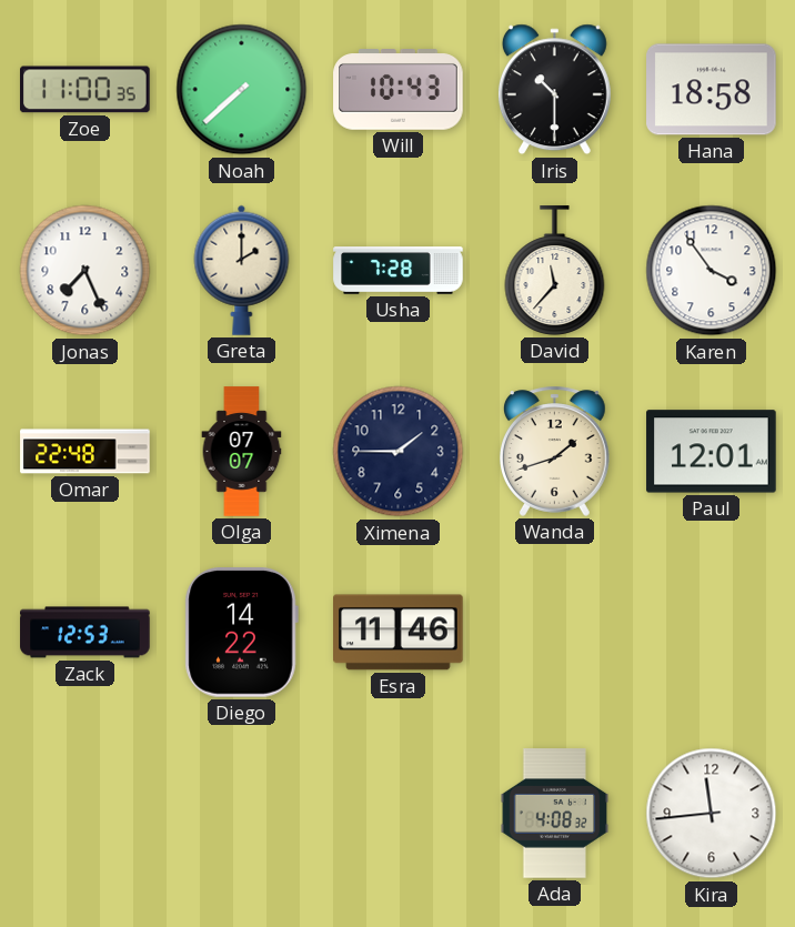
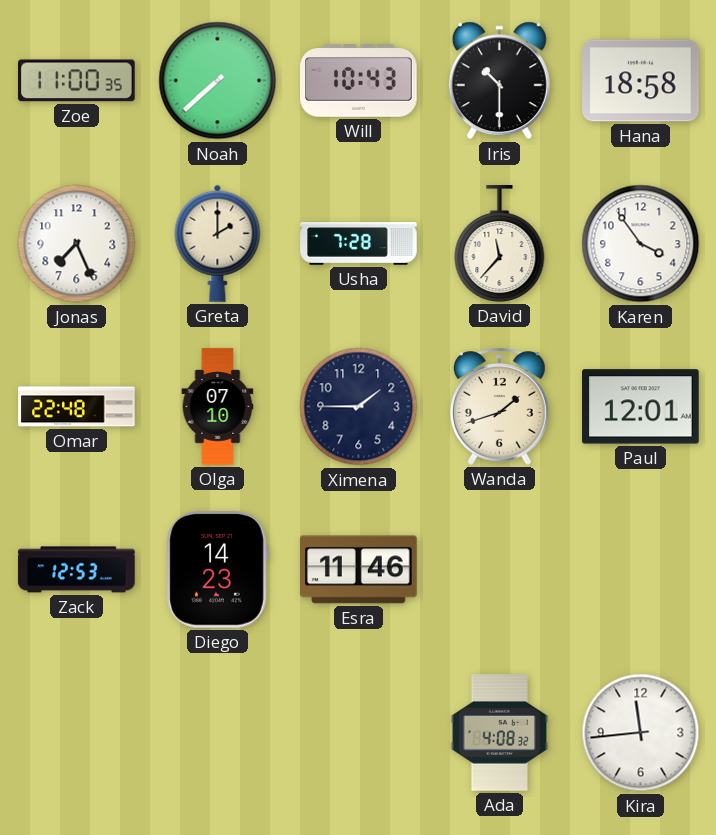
Olga: 07:07 -> 07:10 (218, 407)
Diego: 14:22 -> 14:23 (217, 570)
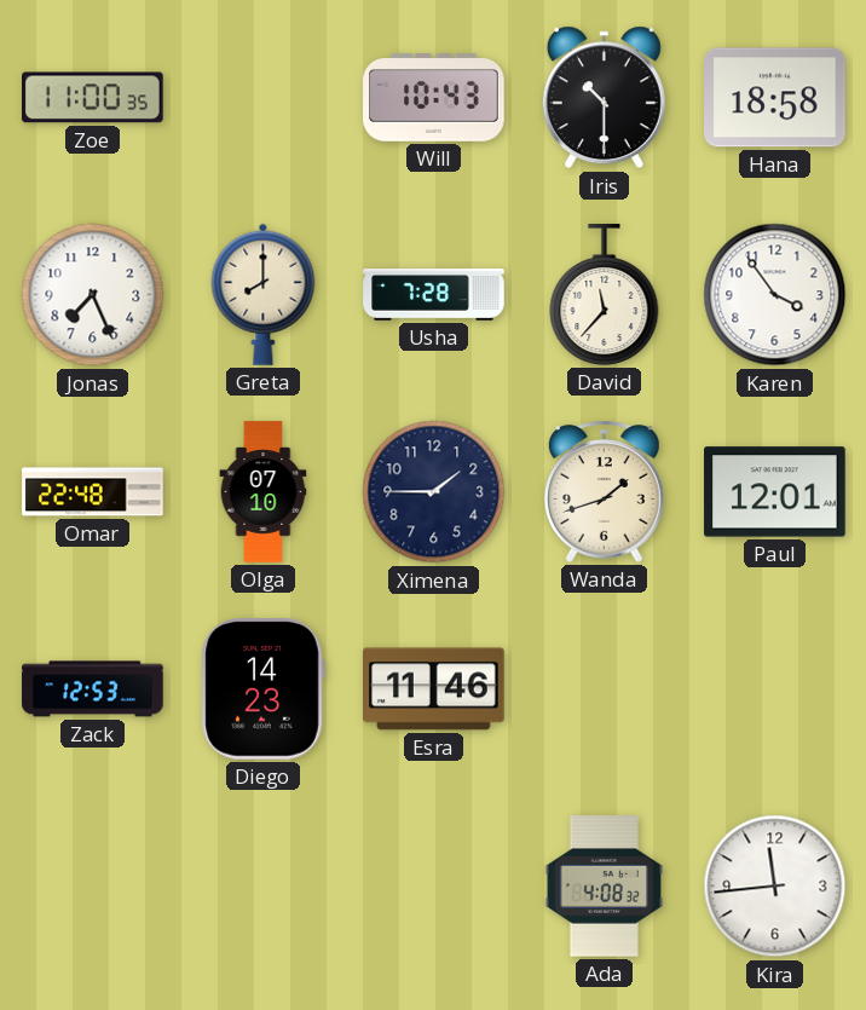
Noah: 7:38 -> none (218, 81)
Greta: 2:00 -> 8:00 (264, 294)
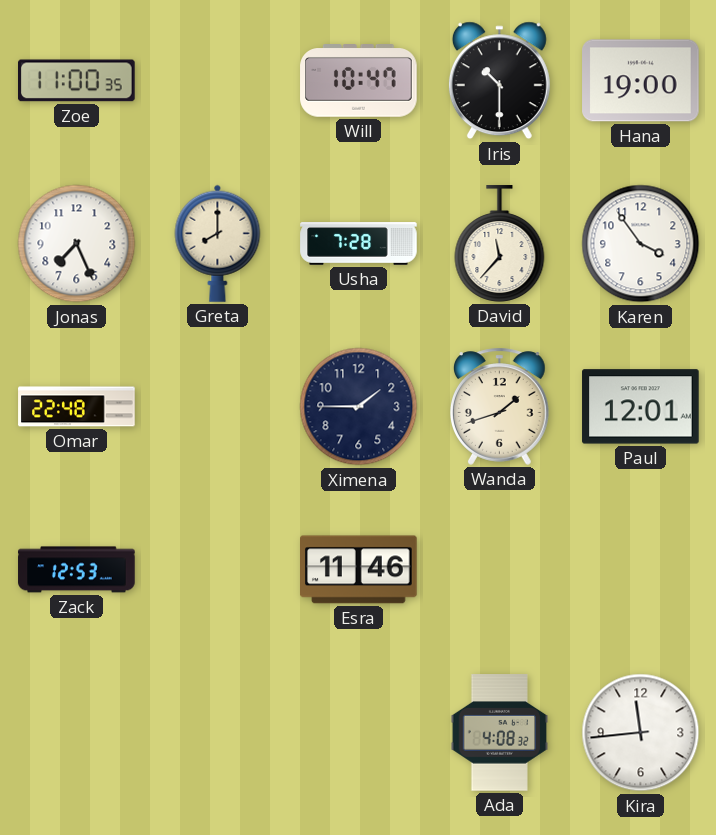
Will: 10:43 -> 10:47 (359, 81)
Hana: 18:58 -> 19:00 (641, 81)
Olga: 07:10 -> none (264, 492)
Diego: 14:23 -> none (262, 689)
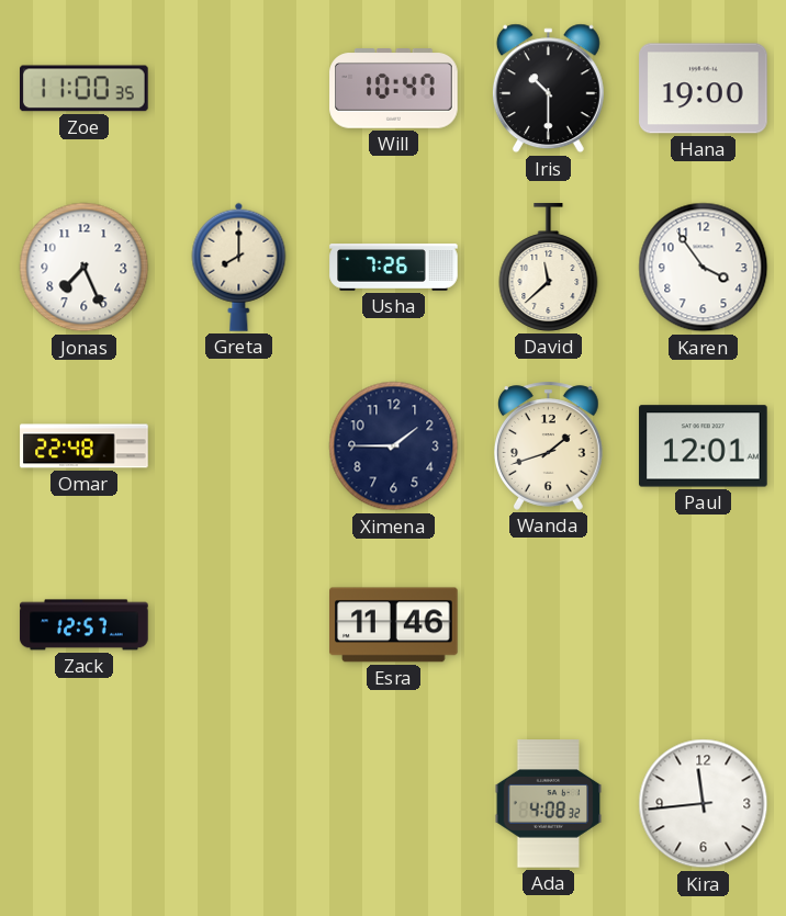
Usha: 7:28 -> 7:26 (394, 268)
David: 11:37 -> 11:38 (549, 268)
Zack: 12:53 -> 12:57 (85, 625)
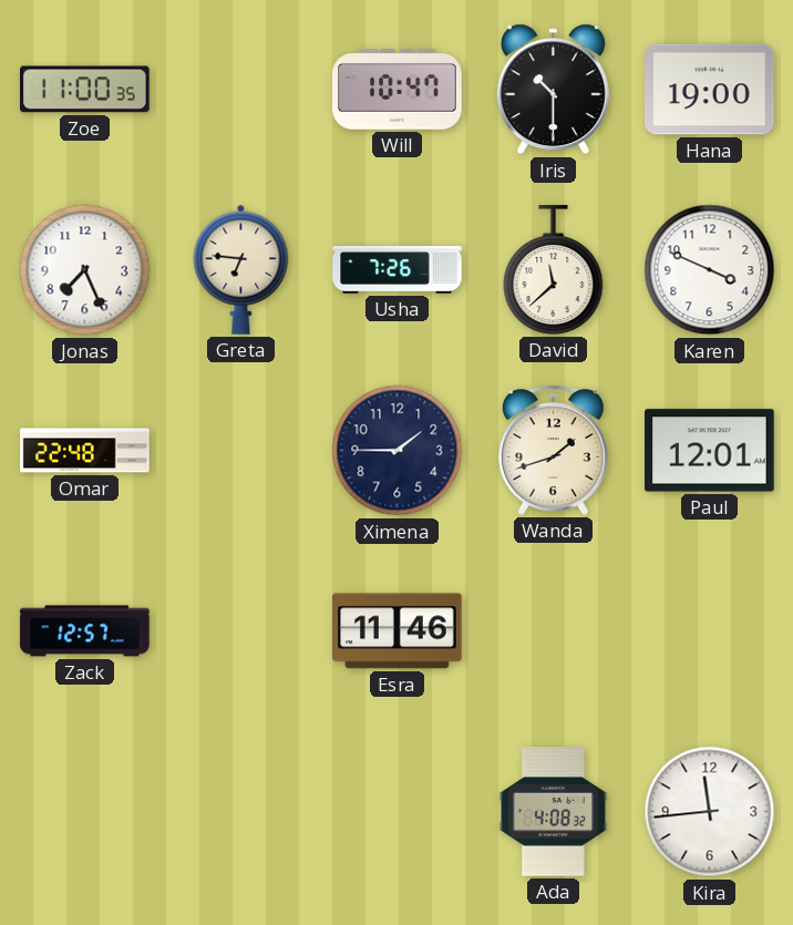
Greta: 8:00 -> 6:46 (241, 269)
Karen: 3:54 -> 3:49 (710, 270)
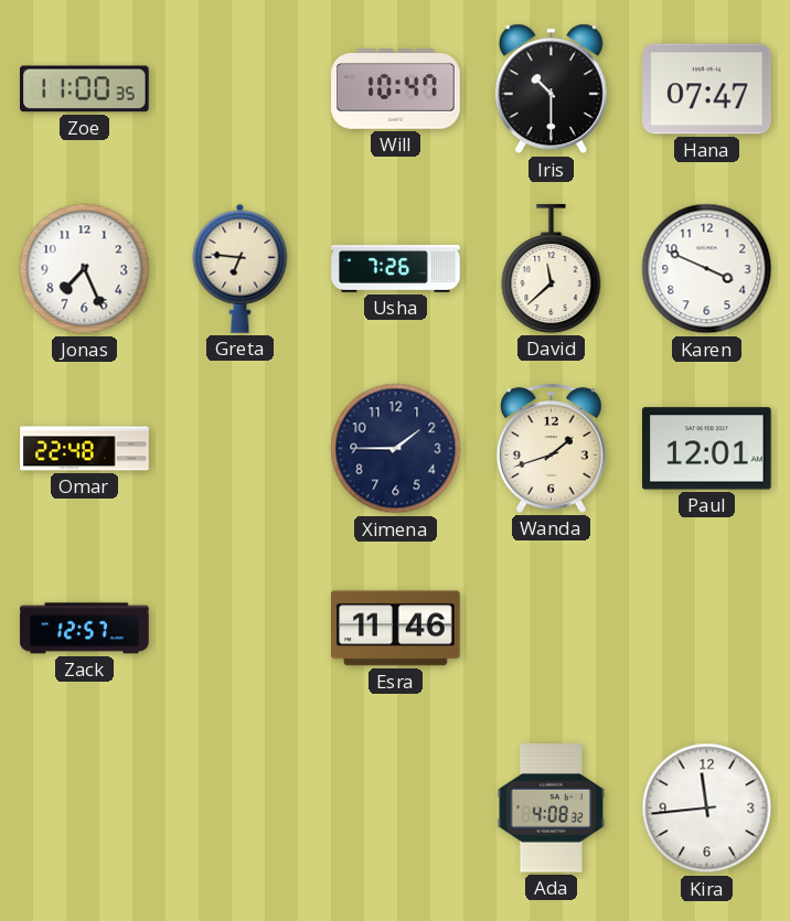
Hana: 19:00 -> 07:47 (707, 89)
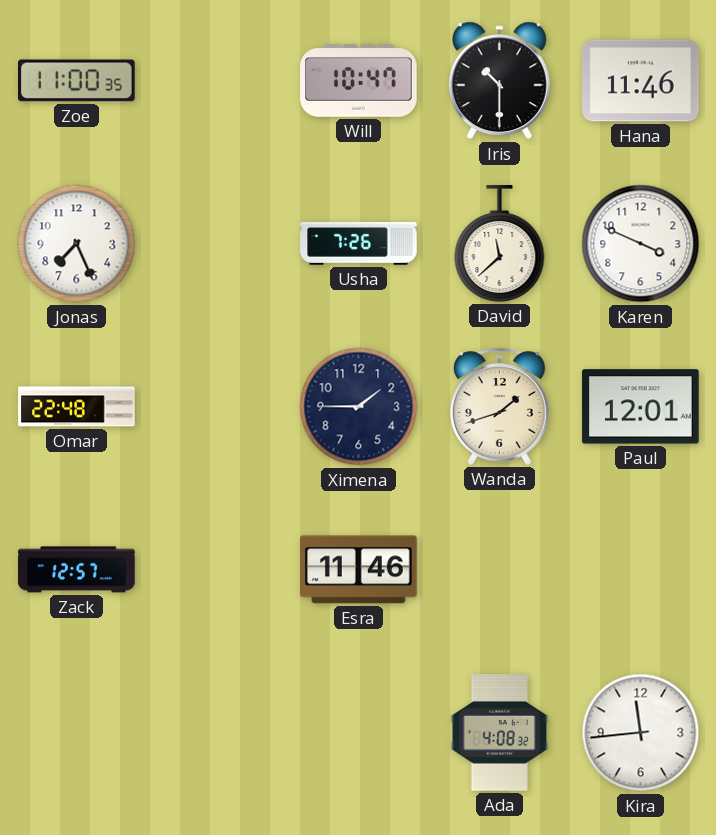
Hana: 07:47 -> 11:46 (641, 81)
Greta: 6:46 -> none (241, 268)
